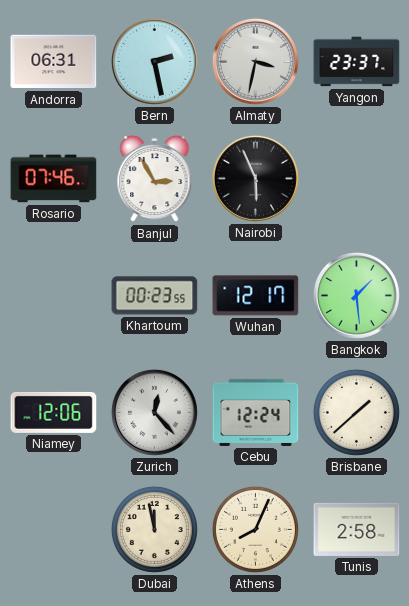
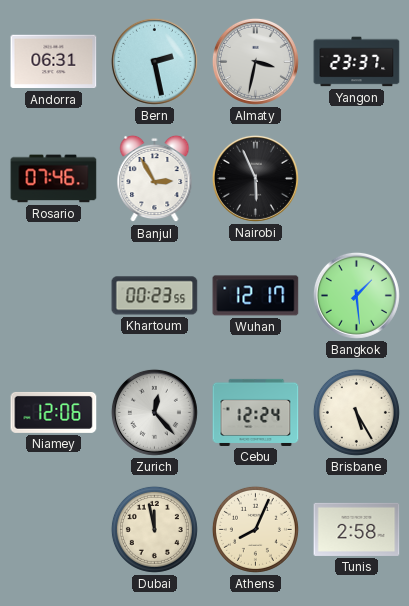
Brisbane: 1:38 -> 5:25 (356, 412)
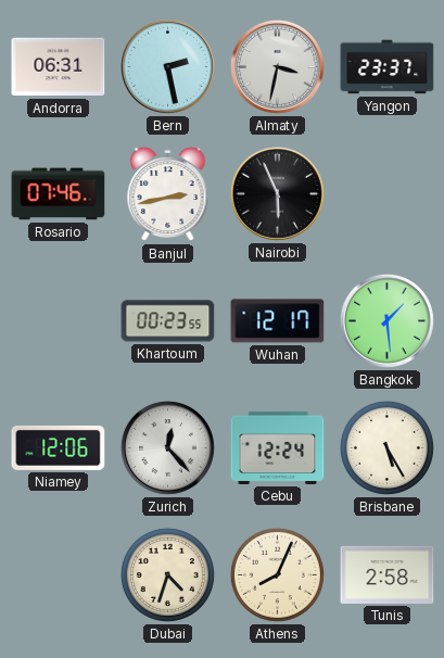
Banjul: 2:55 -> 2:43 (168, 194)
Dubai: 11:58 -> 4:33 (167, 574)
